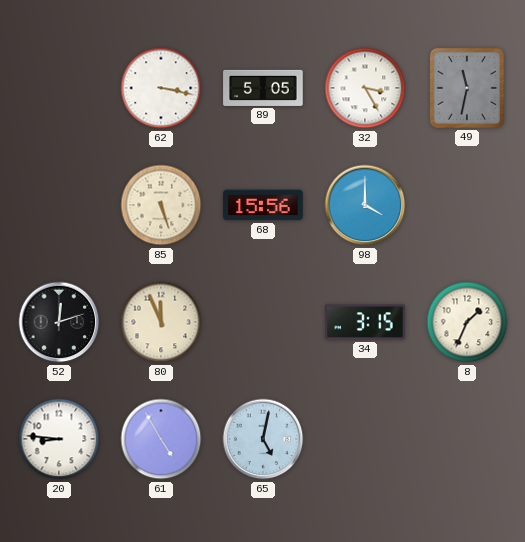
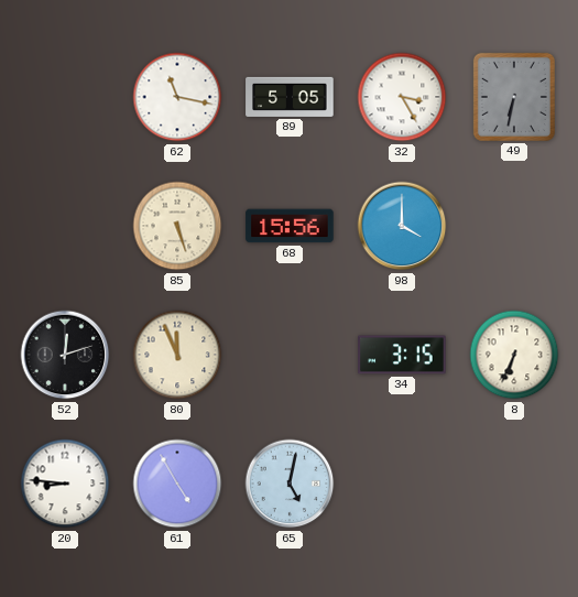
62: 3:17 -> 11:17 (177, 97)
49: 11:32 -> 6:32 (514, 97)
8: 1:34 -> 6:34 (514, 355)
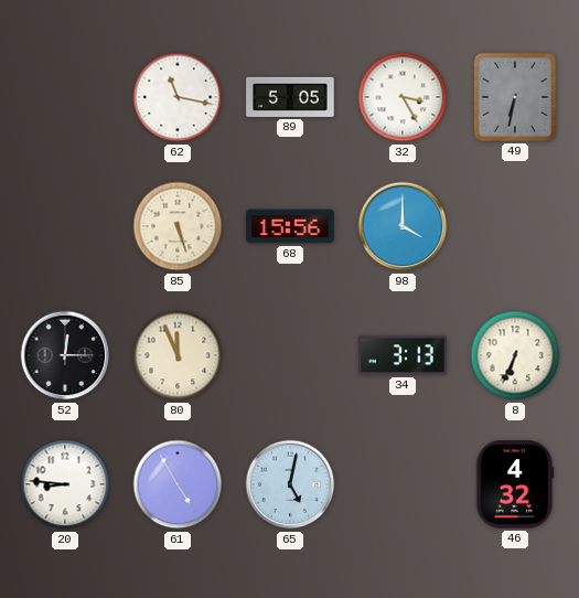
52: 12:12 -> 12:15 (65, 355)
34: 3:15 -> 3:13 (403, 355)
46: none -> 4:32 (515, 484)
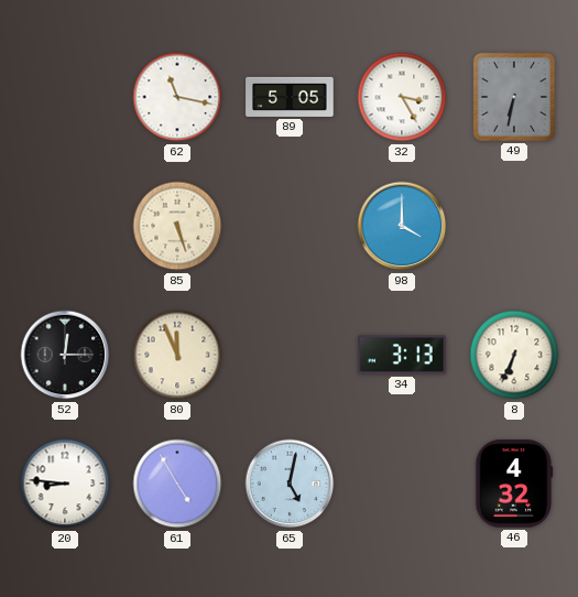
68: 15:56 -> none (290, 226)
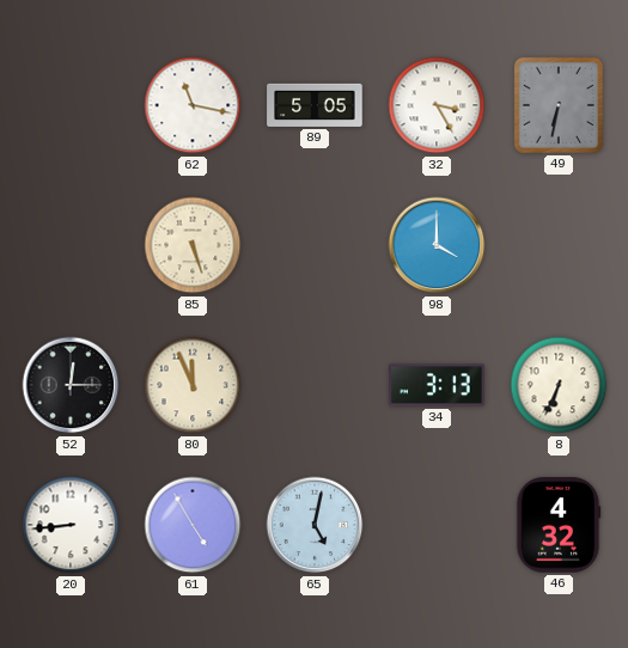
20: 8:46 -> 8:44 (71, 525)
